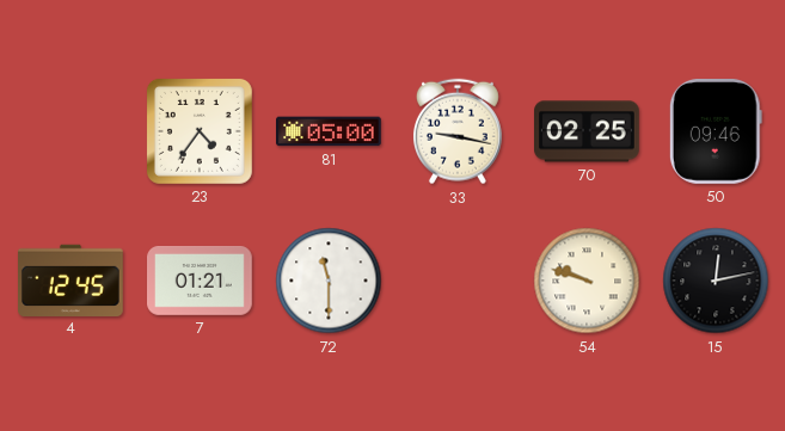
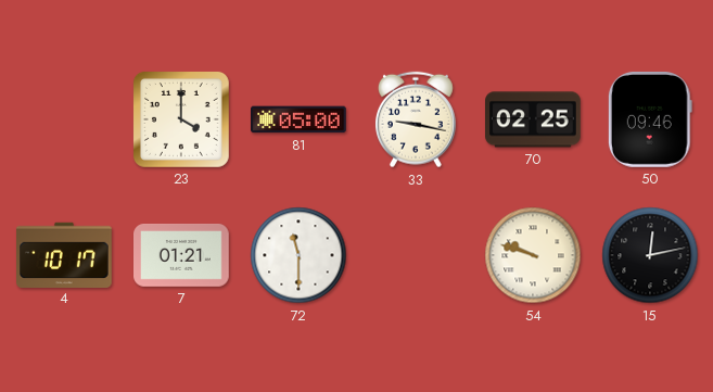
23: 4:36 -> 4:00 (181, 119)
4: 12:45 -> 10:17 (65, 254)
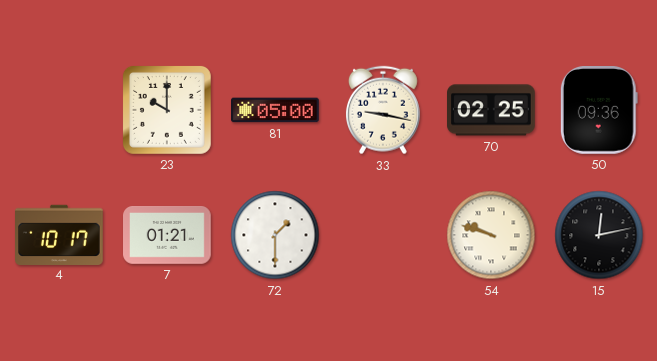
23: 4:00 -> 10:00 (167, 110)
50: 09:46 -> 09:36 (599, 111)
72: 11:30 -> 1:30 (275, 235)
